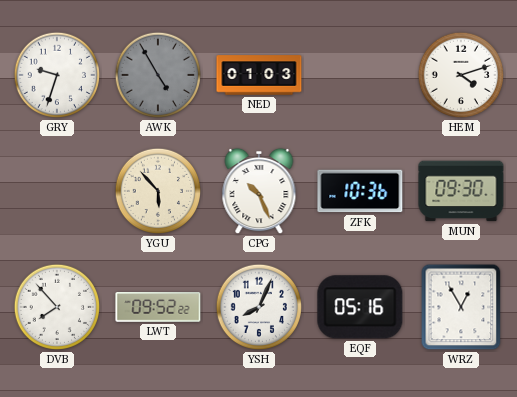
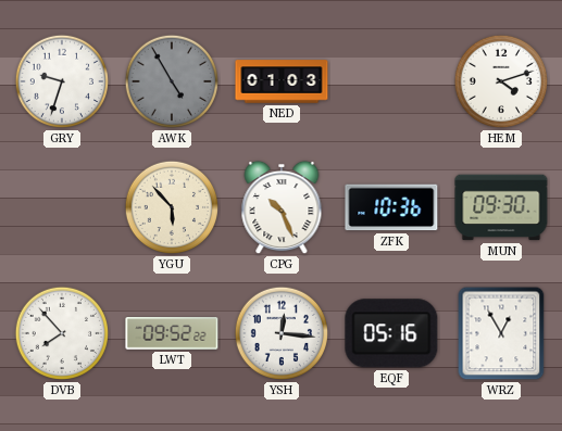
YSH: 8:04 -> 12:16 (282, 333)
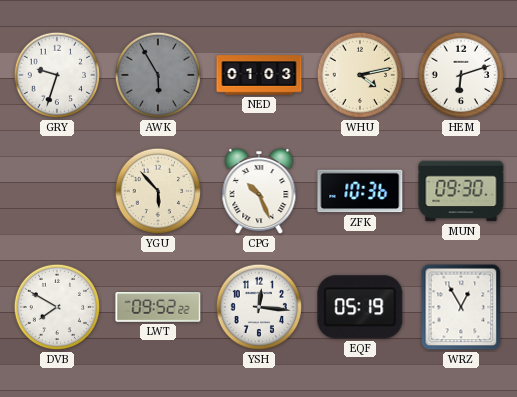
AWK: 4:55 -> 5:55 (158, 75)
WHU: none -> 4:13 (360, 75)
HEM: 4:12 -> 6:12 (461, 75)
DVB: 7:53 -> 7:50 (57, 307)
EQF: 05:16 -> 05:19 (360, 307)
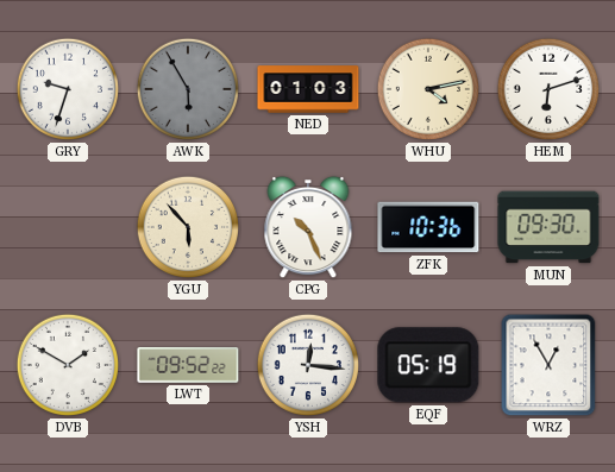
DVB: 7:50 -> 1:50 (68, 365)
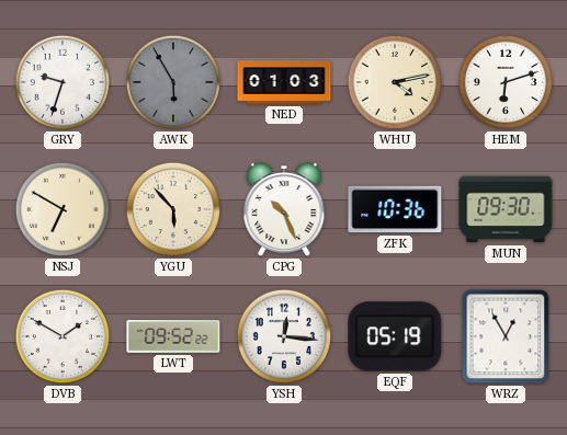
NSJ: none -> 6:50 (63, 209)
